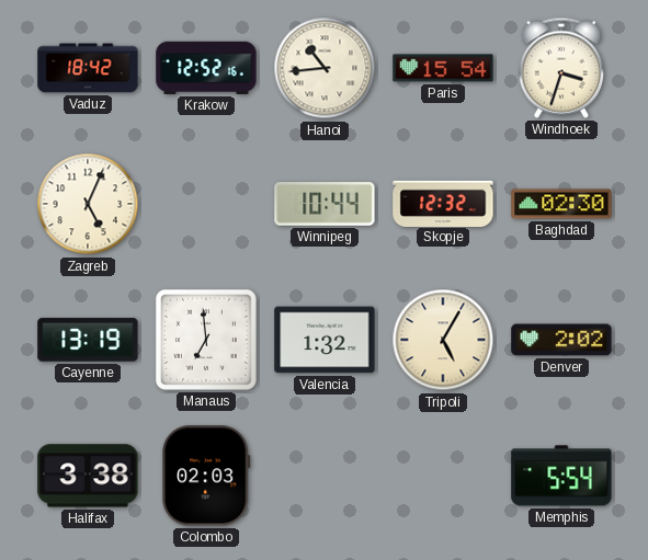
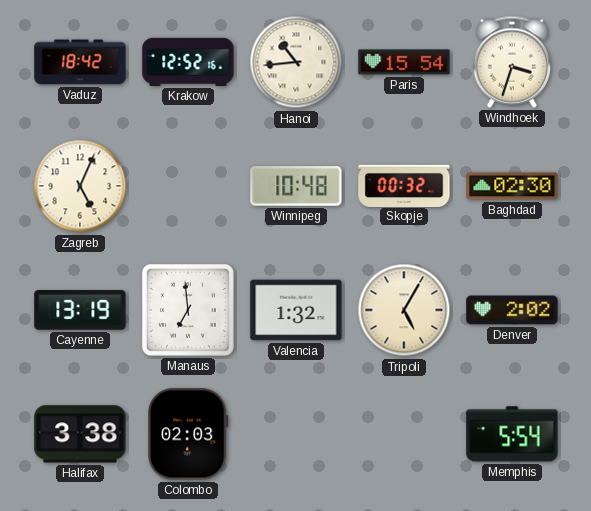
Winnipeg: 10:44 -> 10:48 (296, 186)
Skopje: 12:32 -> 00:32 (404, 185)
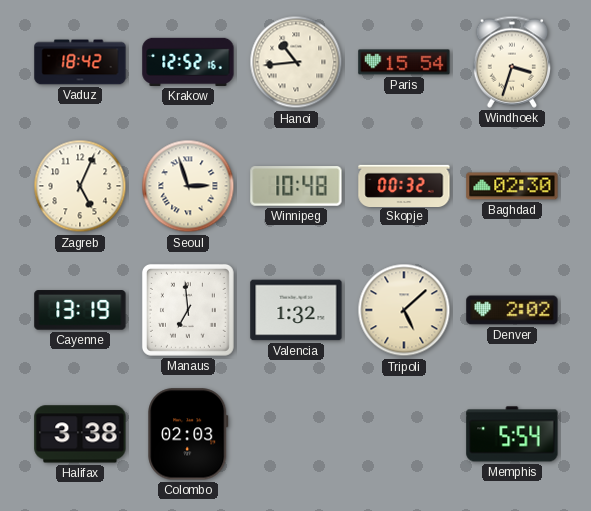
Seoul: none -> 2:57 (188, 186)
Tripoli: 5:05 -> 5:08 (404, 310)
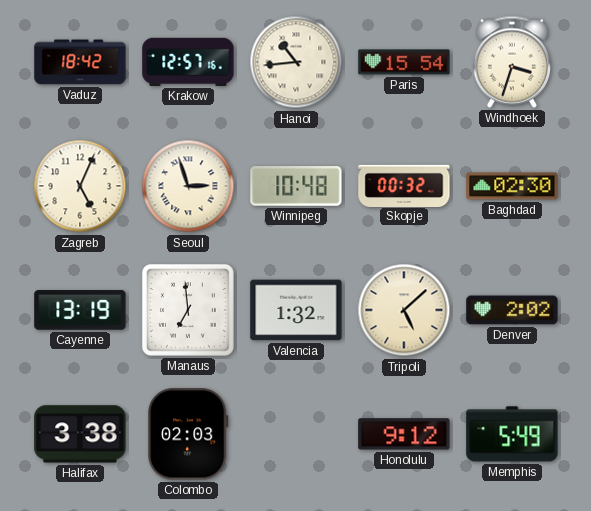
Krakow: 12:52 -> 12:57 (188, 62)
Honolulu: none -> 9:12 (404, 434)
Memphis: 5:54 -> 5:49 (512, 434)
